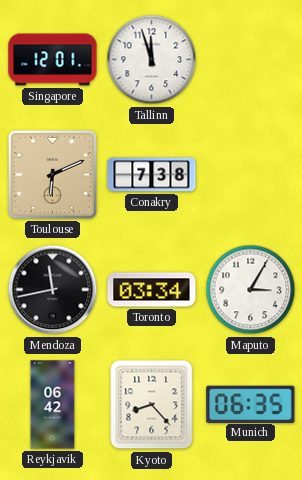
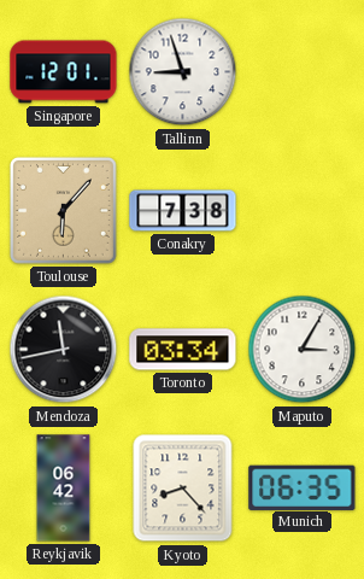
Tallinn: 11:57 -> 8:57 (183, 72)
Toulouse: 6:11 -> 6:07 (63, 210)
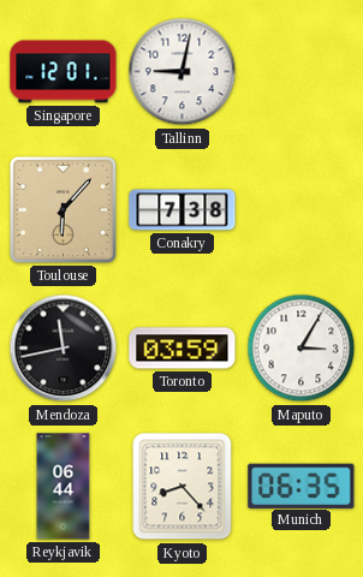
Tallinn: 8:57 -> 9:02 (183, 72)
Toronto: 03:34 -> 03:59 (183, 349)
Reykjavik: 06:42 -> 06:44 (64, 487)
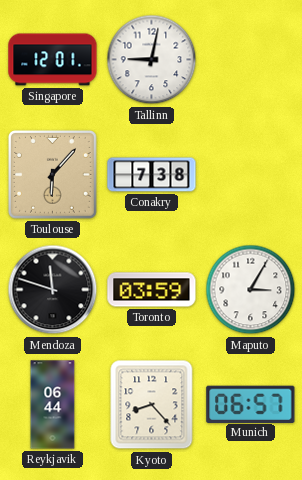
Mendoza: 11:43 -> 11:48 (53, 290)
Munich: 06:35 -> 06:57 (251, 404)
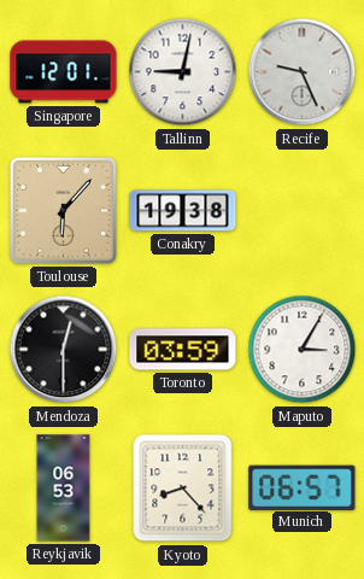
Recife: none -> 9:26 (303, 72)
Conakry: 7:38 -> 19:38 (183, 211)
Mendoza: 11:48 -> 12:30 (64, 350)
Reykjavik: 06:44 -> 06:53 (64, 489)
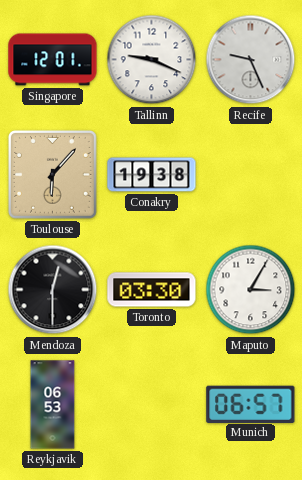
Tallinn: 9:02 -> 9:19 (152, 60)
Toronto: 03:59 -> 03:30 (152, 290)
Kyoto: 8:23 -> none (183, 489)
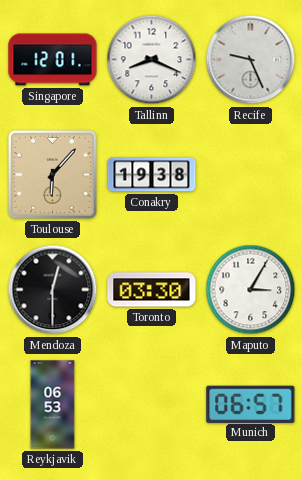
Tallinn: 9:19 -> 8:19 (152, 60)
